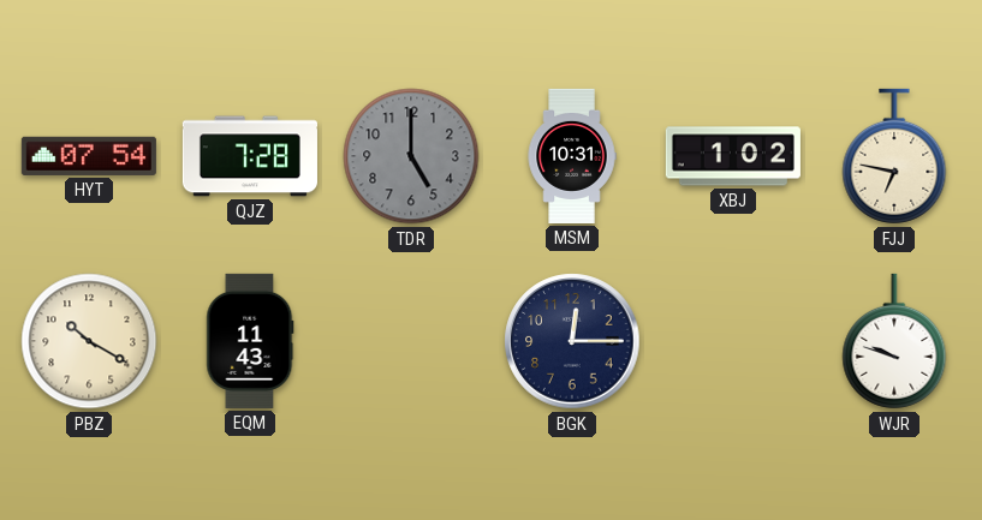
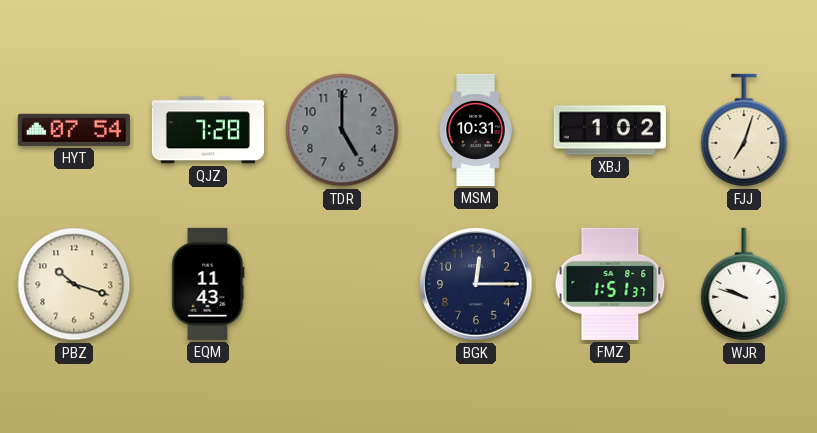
FJJ: 6:47 -> 7:03 (744, 130)
PBZ: 10:20 -> 10:18 (74, 284)
FMZ: none -> 1:51 (610, 284)
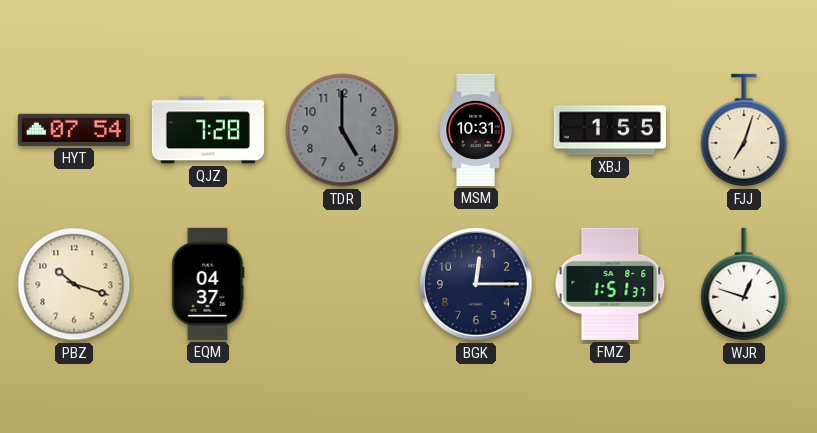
XBJ: 1:02 -> 1:55 (610, 130)
EQM: 11:43 -> 04:37 (208, 284)
WJR: 9:48 -> 12:48 (744, 284)
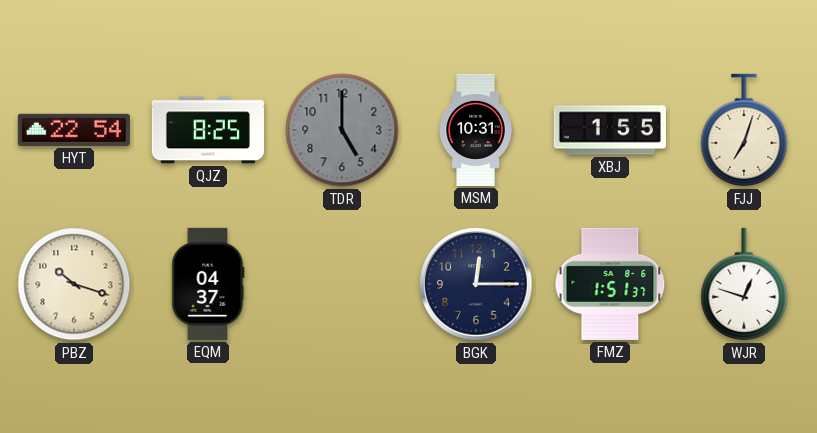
HYT: 07:54 -> 22:54 (74, 130)
QJZ: 7:28 -> 8:25 (208, 130)
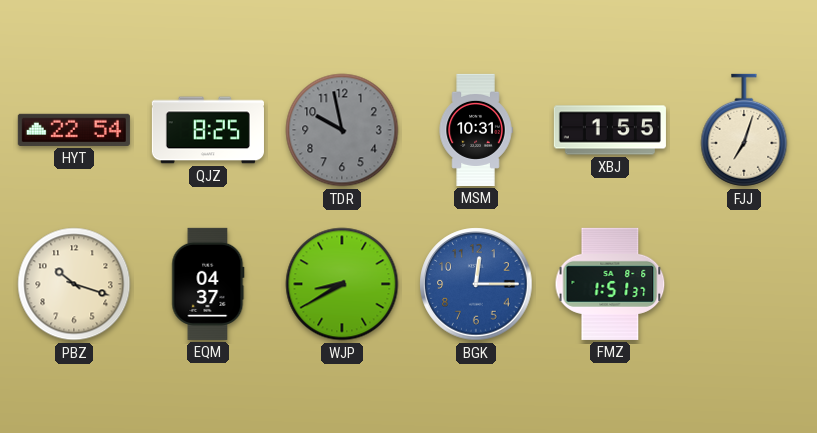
TDR: 5:00 -> 9:58 (342, 130)
WJP: none -> 8:40 (342, 284)
BGK dial: navy -> blue (476, 284)
WJR: 12:48 -> none (744, 284)
